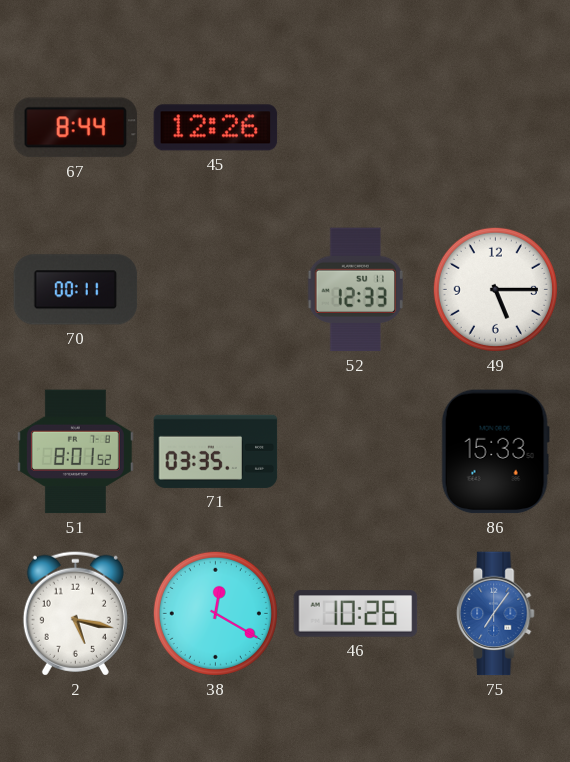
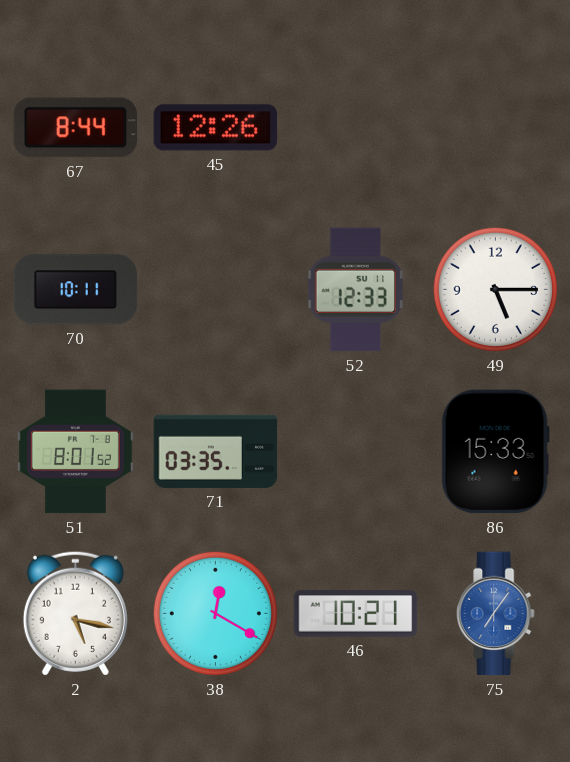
70: 00:11 -> 10:11 (76, 290)
46: 10:26 -> 10:21 (356, 614)
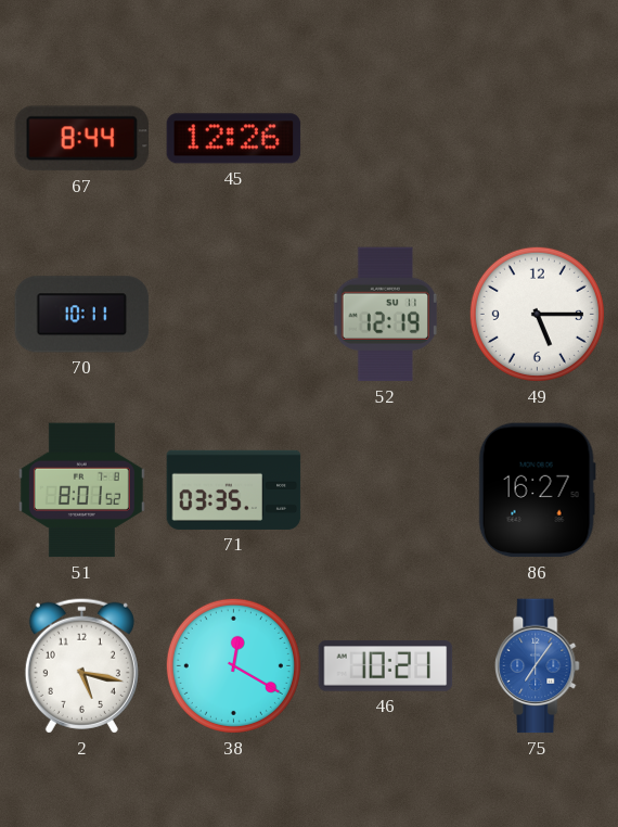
52: 12:33 -> 12:19 (386, 315)
86: 15:33 -> 16:27 (537, 491)
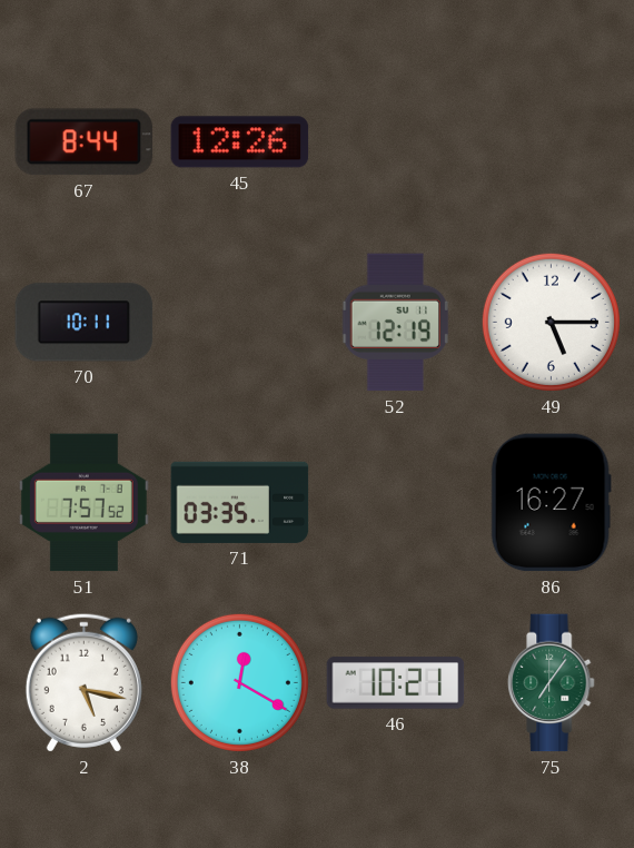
51: 8:01 -> 7:57 (83, 503)
75 dial: blue -> green (552, 683)
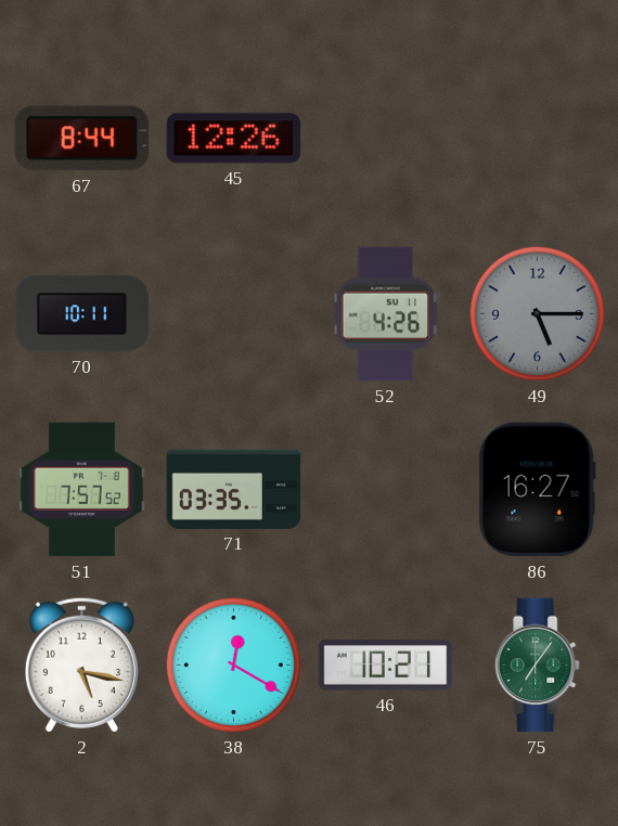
52: 12:19 -> 4:26 (386, 314)
49 dial: white -> grey (537, 313)
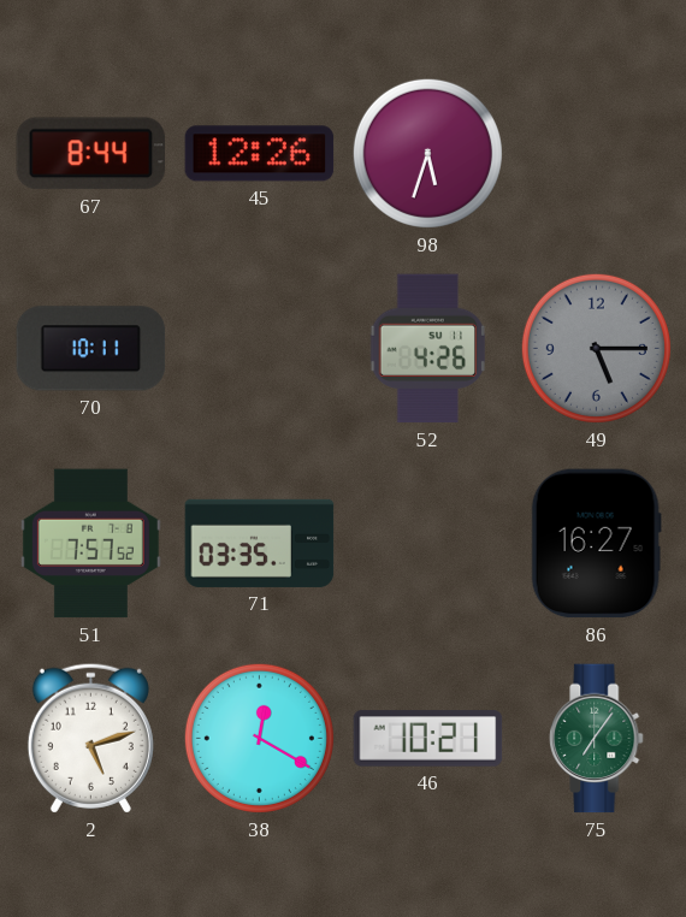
98: none -> 5:33 (427, 153)
2: 5:17 -> 5:12 (90, 738)
